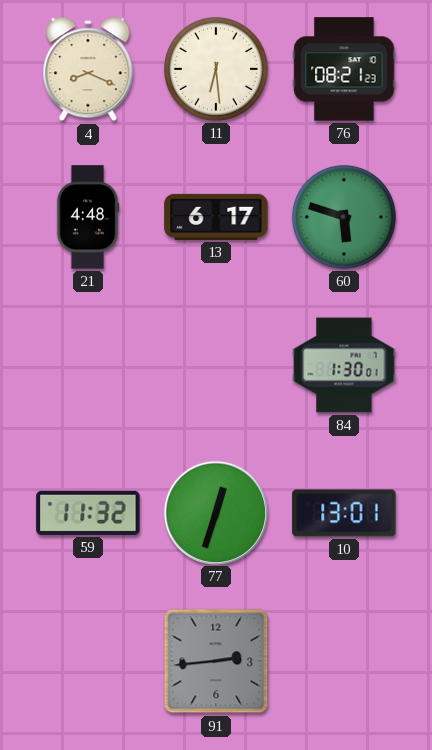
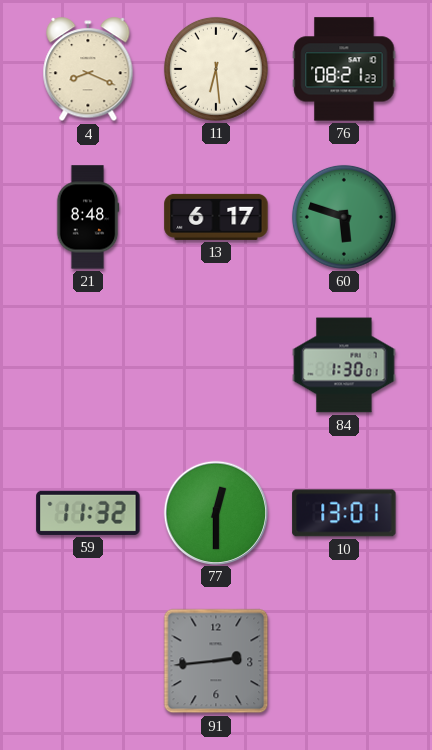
21: 4:48 -> 8:48 (88, 217)
77: 12:33 -> 12:30 (215, 512)
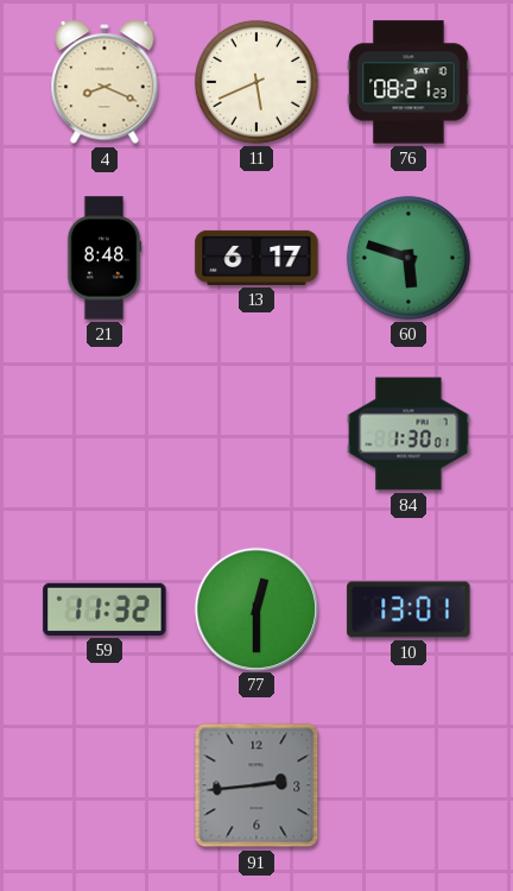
11: 6:29 -> 5:41 (256, 82)
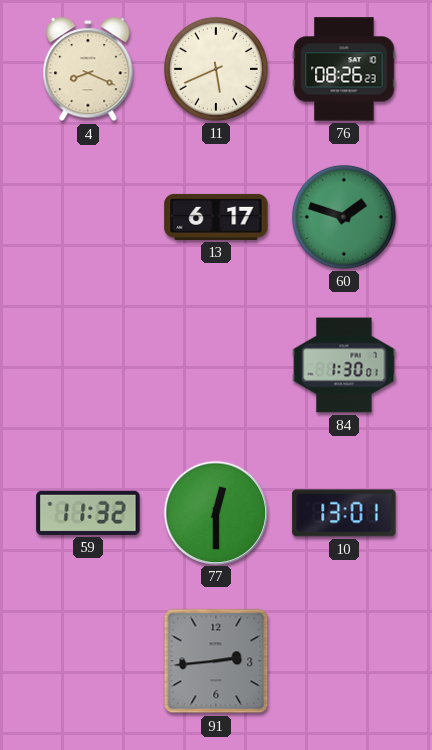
76: 08:21 -> 08:26 (344, 69)
21: 8:48 -> none (104, 258)
60: 5:48 -> 1:48 (344, 217)
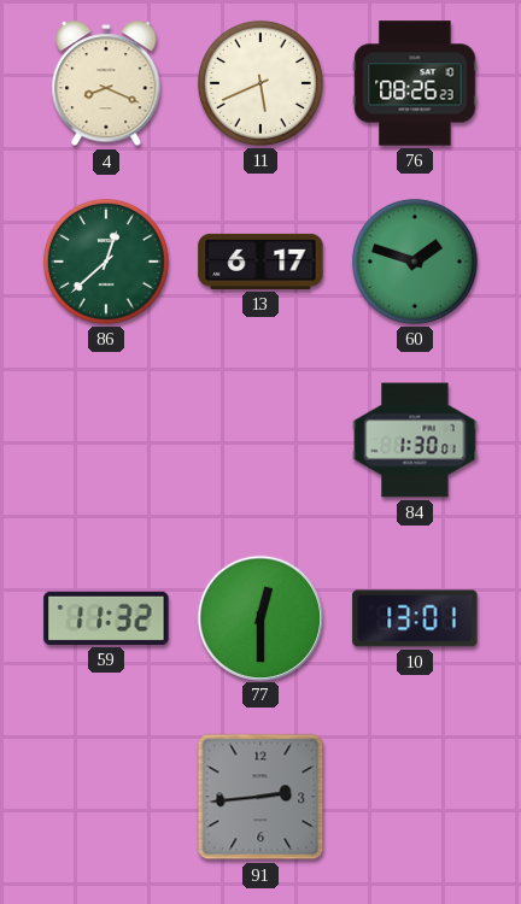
86: none -> 12:38 (106, 262)
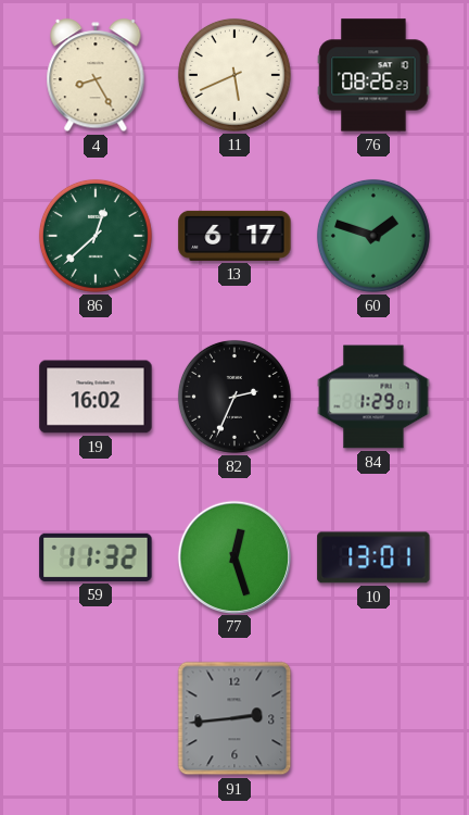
4: 8:19 -> 8:25 (96, 76)
19: none -> 16:02 (96, 397)
82: none -> 2:34 (234, 397)
84: 1:30 -> 1:29 (373, 397)
77: 12:30 -> 12:27 (233, 556)
